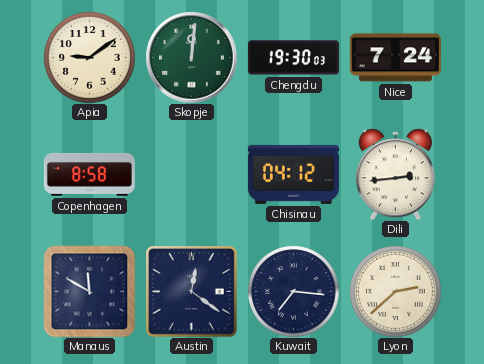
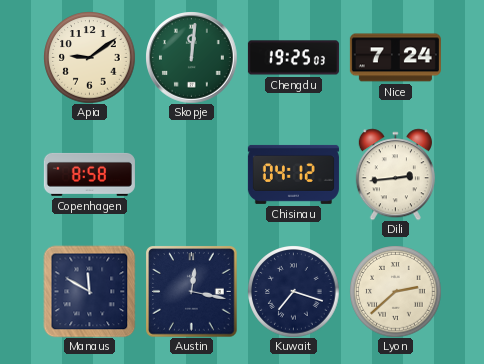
Chengdu: 19:30 -> 19:25 (293, 58)
Austin: 12:21 -> 12:17 (191, 291)
Kuwait: 7:16 -> 7:18 (293, 291)
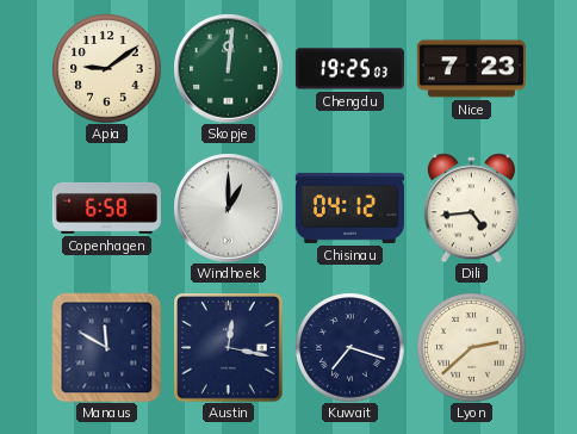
Nice: 7:24 -> 7:23 (471, 69)
Copenhagen: 8:58 -> 6:58 (106, 207)
Windhoek: none -> 1:00 (228, 207)
Dili: 2:44 -> 4:44 (471, 207)
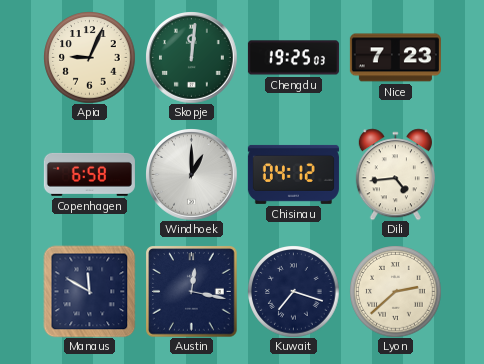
Apia: 9:09 -> 9:04 (89, 57)
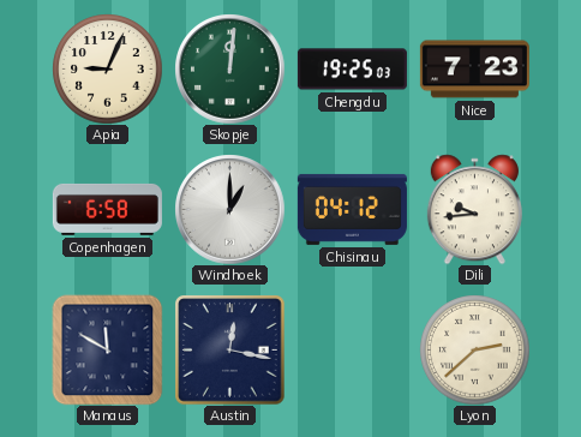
Dili: 4:44 -> 9:44 (474, 209)
Kuwait: 7:18 -> none (293, 291)
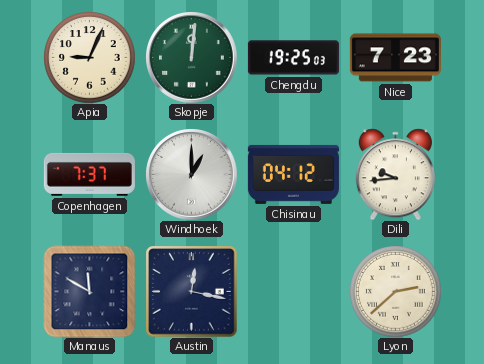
Copenhagen: 6:58 -> 7:37 (89, 174)
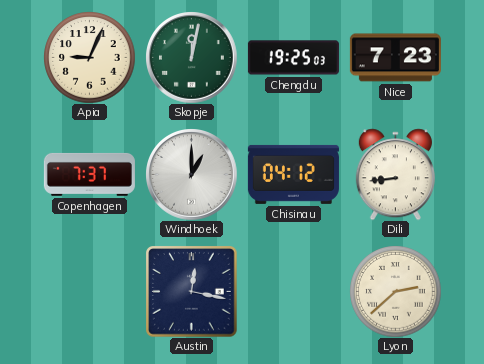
Skopje: 12:01 -> 12:02 (191, 57)
Dili: 9:44 -> 8:44 (395, 174)
Manaus: 11:50 -> none (89, 291)
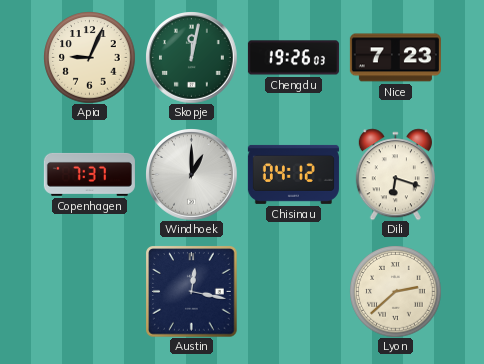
Chengdu: 19:25 -> 19:26 (293, 58)
Dili: 8:44 -> 6:18 (395, 174)
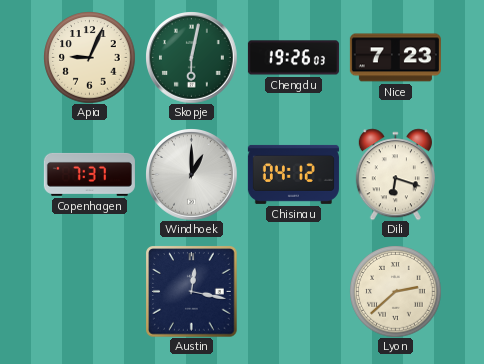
Skopje: 12:02 -> 6:02 (191, 57)
